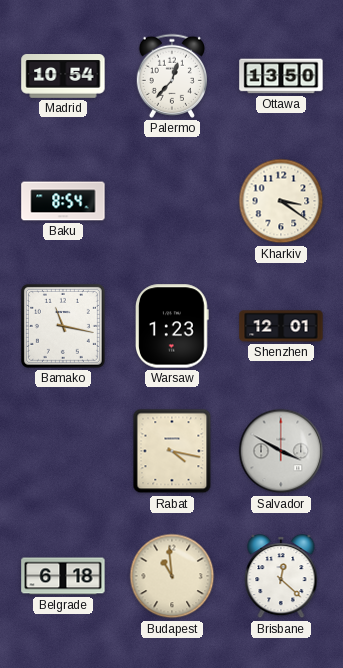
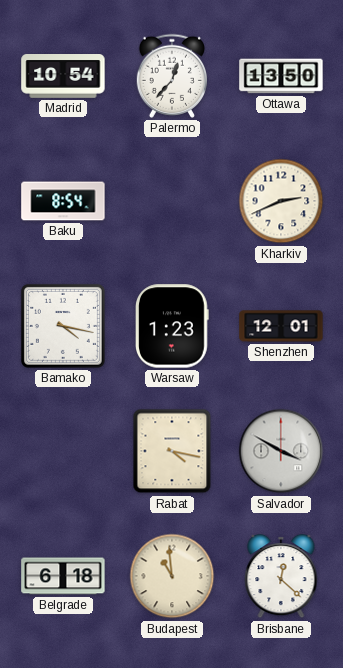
Kharkiv: 3:21 -> 2:41 (281, 201)
Bamako: 11:17 -> 4:17 (63, 326)
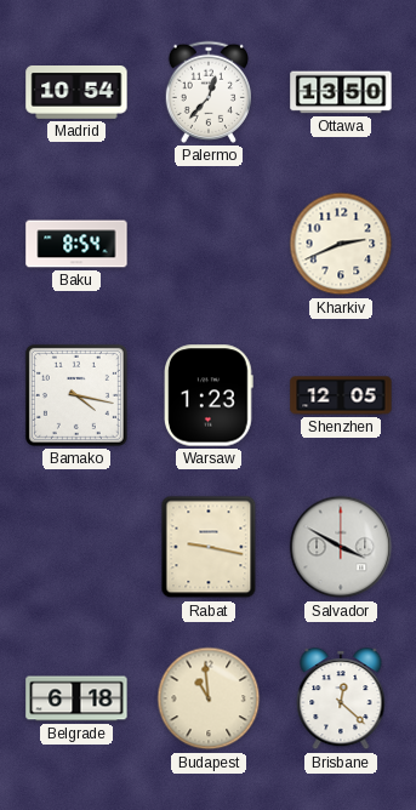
Shenzhen: 12:01 -> 12:05 (341, 395)
Rabat: 4:17 -> 9:17 (209, 547)
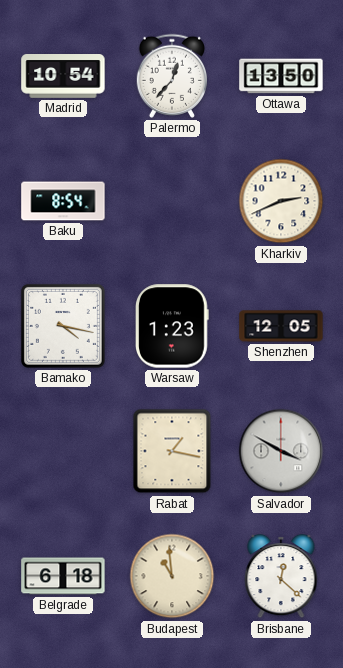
Rabat: 9:17 -> 1:17 (172, 451)
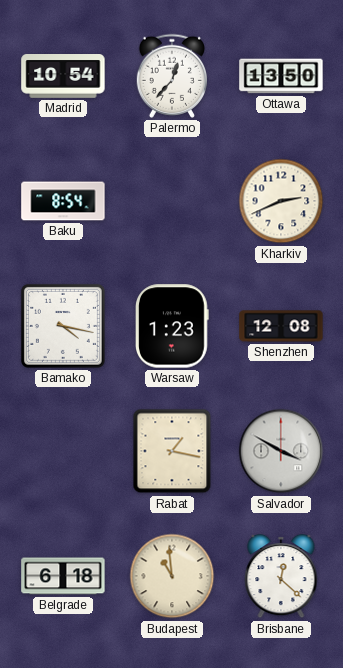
Shenzhen: 12:05 -> 12:08 (281, 326)
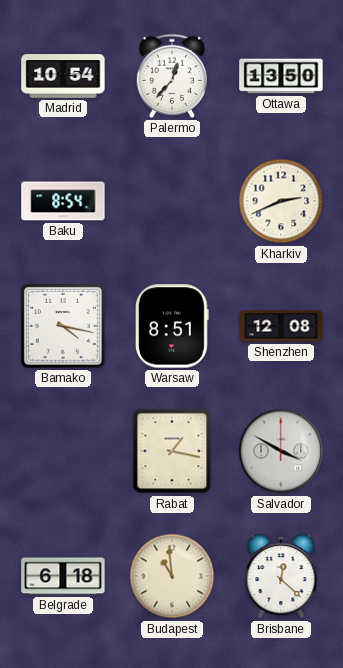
Warsaw: 1:23 -> 8:51 (173, 326)
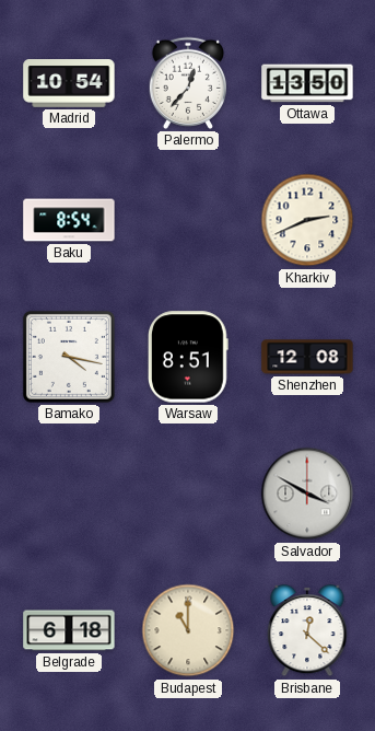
Rabat: 1:17 -> none (172, 451)
Budapest: 10:59 -> 11:00 (188, 630)
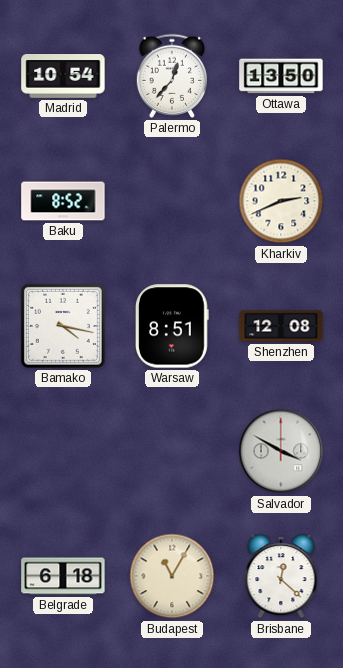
Baku: 8:54 -> 8:52 (63, 201)
Budapest: 11:00 -> 11:05 (172, 576)
